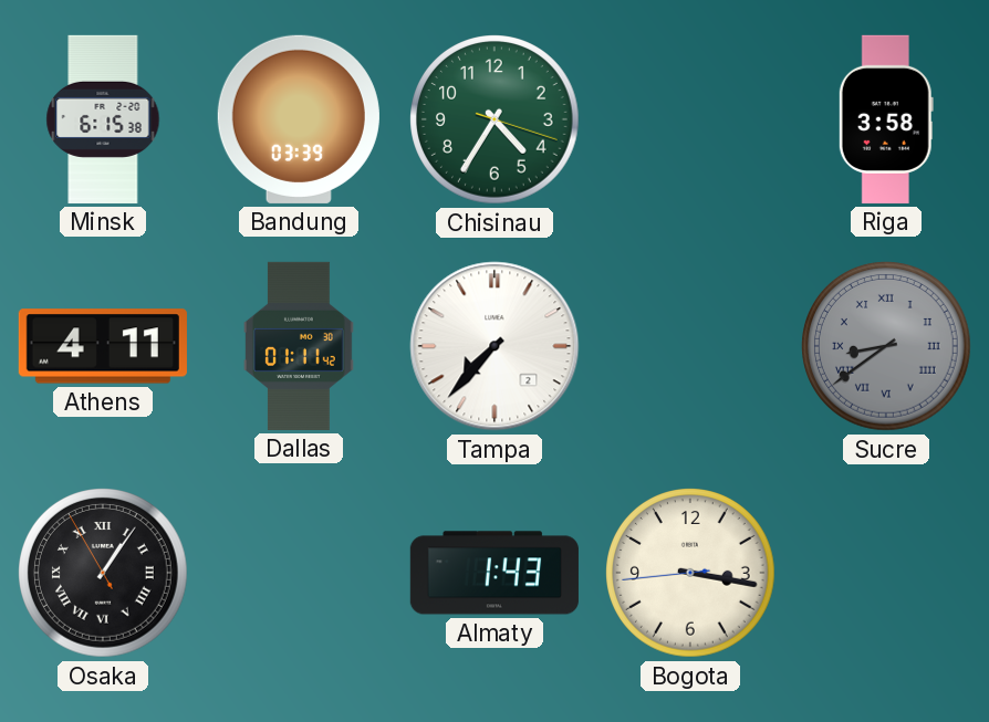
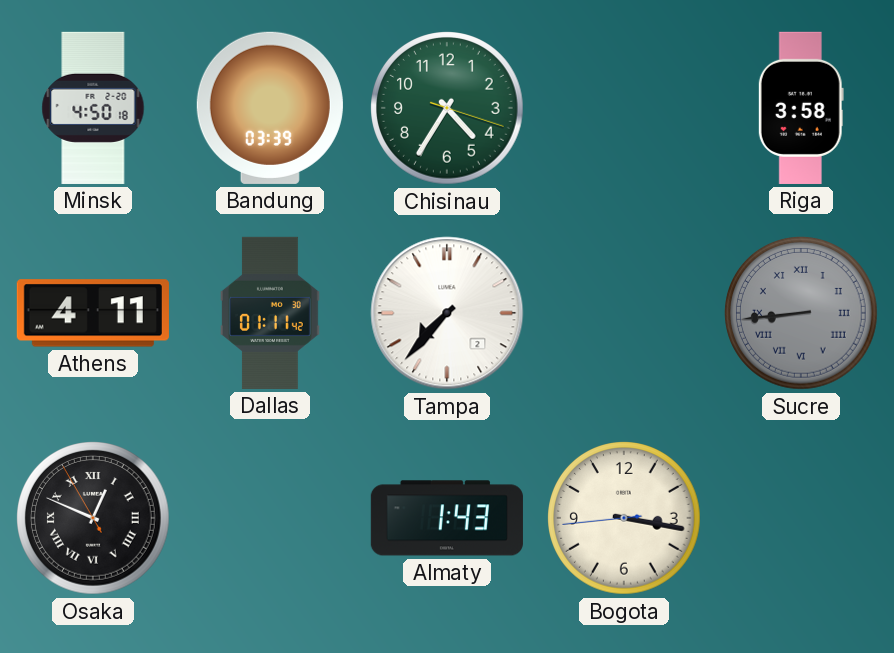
Minsk: 6:15 -> 4:50 (93, 108)
Sucre: 8:39 -> 8:44 (802, 314)
Osaka: 1:05 -> 12:48 (94, 519)
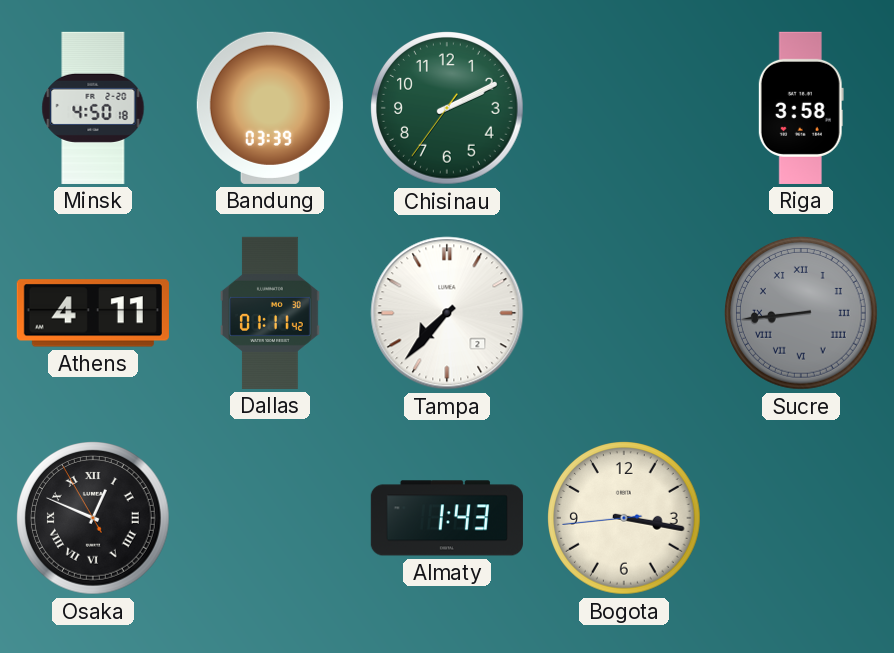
Chisinau: 4:35 -> 2:10 (448, 109)
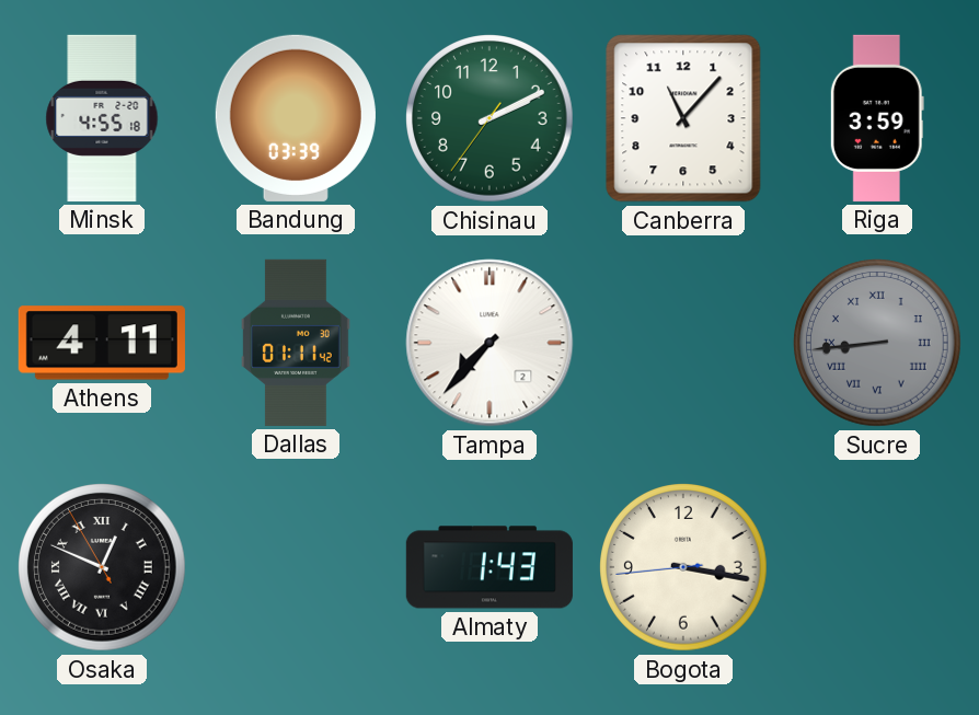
Minsk: 4:50 -> 4:55 (102, 118)
Canberra: none -> 11:07 (683, 118)
Riga: 3:58 -> 3:59 (877, 118)
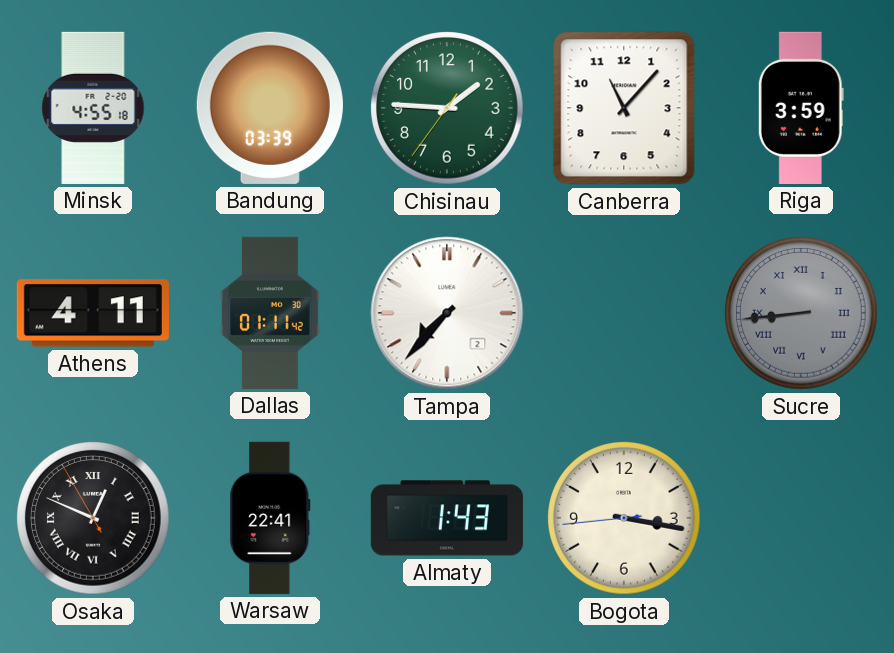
Chisinau: 2:10 -> 1:45 (448, 109)
Warsaw: none -> 22:41 (270, 518)
